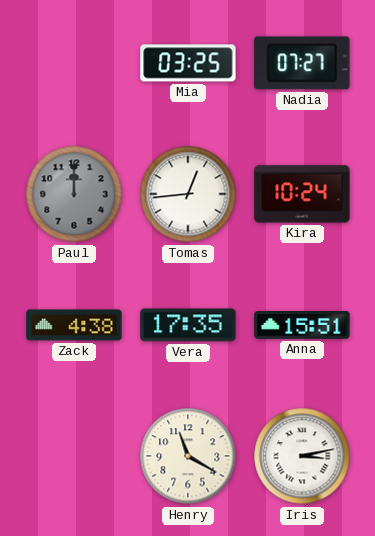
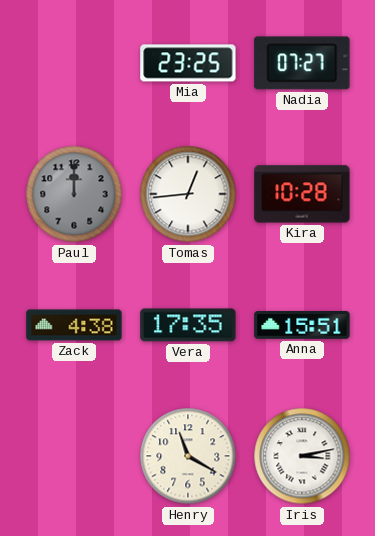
Mia: 03:25 -> 23:25 (188, 63)
Kira: 10:24 -> 10:28 (302, 194)
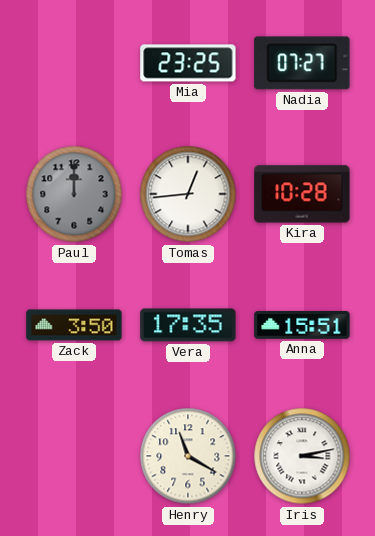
Zack: 4:38 -> 3:50 (74, 325)
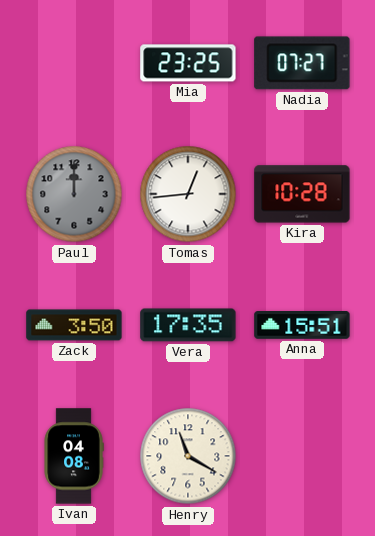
Ivan: none -> 04:08 (74, 456)
Iris: 3:13 -> none (302, 456)
